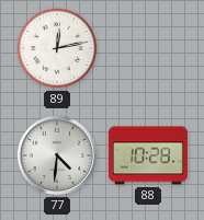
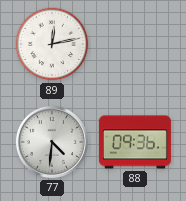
88: 10:28 -> 09:36 (135, 142)
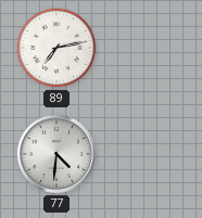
89: 12:13 -> 7:13 (56, 48)
88: 09:36 -> none (135, 142)
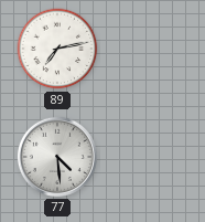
77: 4:31 -> 4:29 (57, 157)
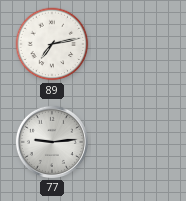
77: 4:29 -> 9:14 (52, 142)
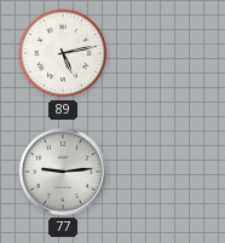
89: 7:13 -> 5:13 (63, 53)
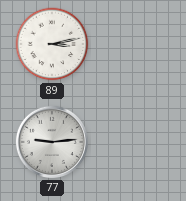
89: 5:13 -> 3:13 (52, 44)
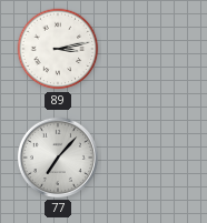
77: 9:14 -> 7:07 (58, 158)
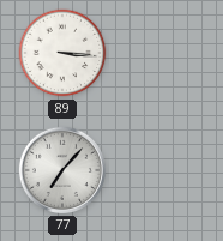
89: 3:13 -> 3:16 (62, 53)
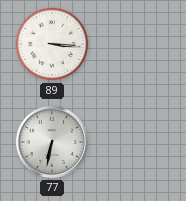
77: 7:07 -> 6:32 (52, 142)
